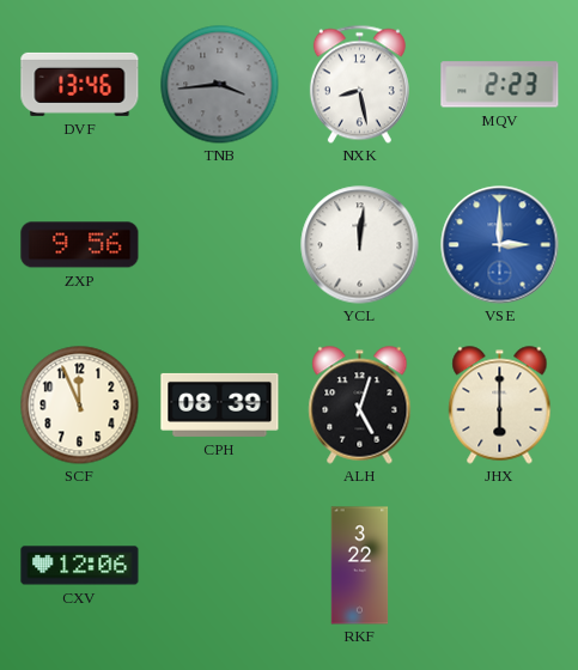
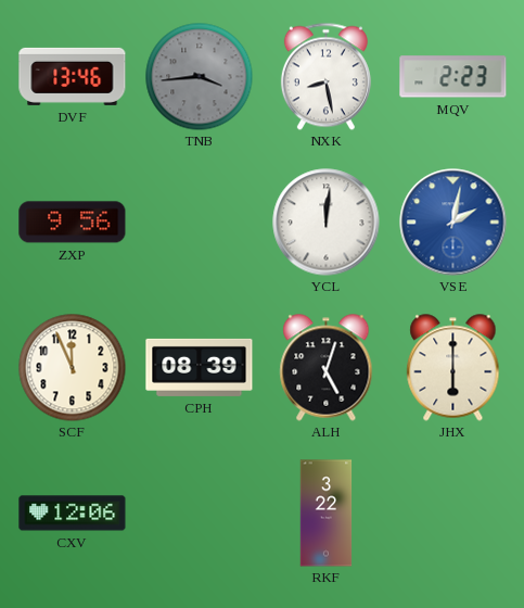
VSE: 3:00 -> 2:02 (453, 223)
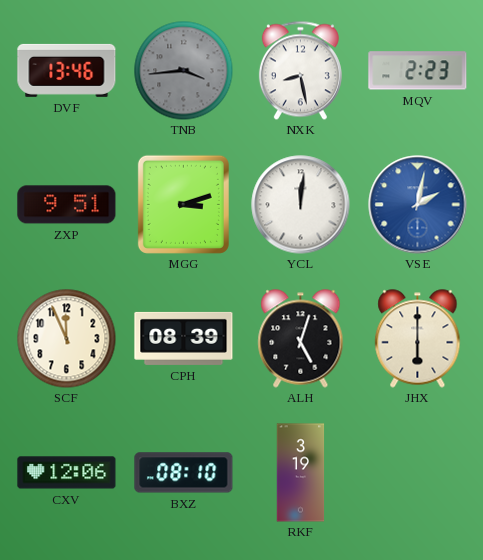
ZXP: 9:56 -> 9:51 (67, 205)
MGG: none -> 3:12 (183, 204)
BXZ: none -> 08:10 (184, 473)
RKF: 3:22 -> 3:19 (301, 473)
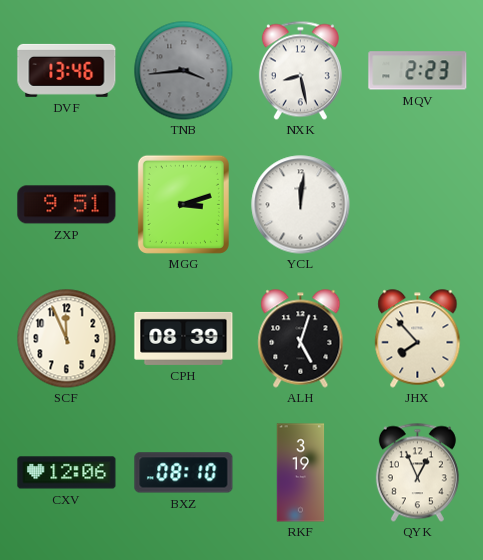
VSE: 2:02 -> none (418, 205)
JHX: 6:00 -> 7:53 (418, 339)
QYK: none -> 12:56 (417, 472)
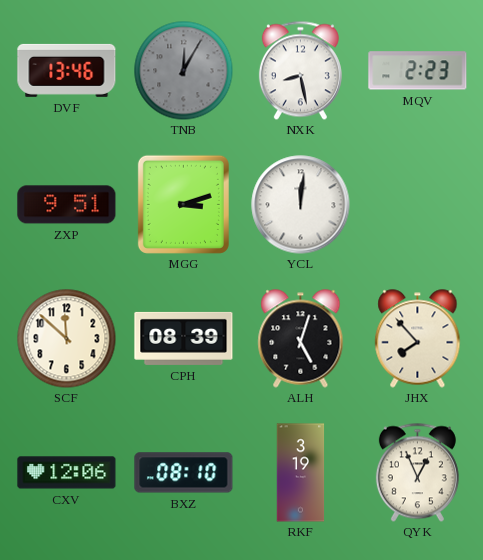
TNB: 3:44 -> 12:05 (184, 71)
SCF: 11:56 -> 11:52 (67, 339)
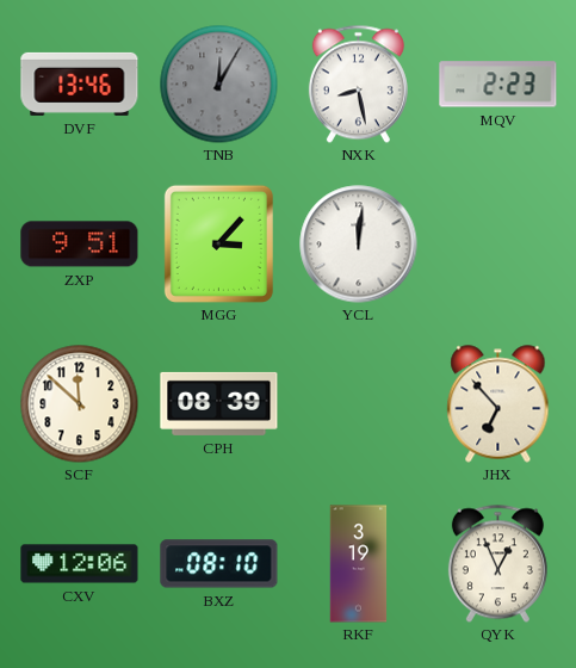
MGG: 3:12 -> 3:07 (218, 243)
ALH: 5:03 -> none (301, 339)
JHX: 7:53 -> 6:53 (498, 404)
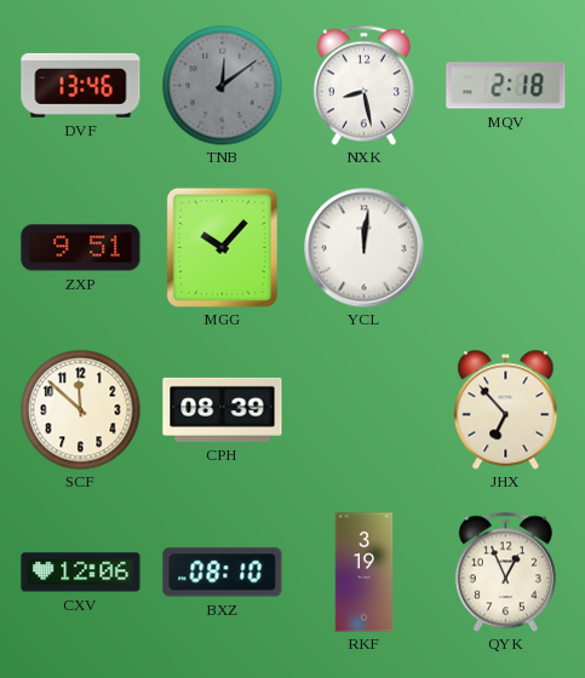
TNB: 12:05 -> 12:09 (223, 86)
MQV: 2:23 -> 2:18 (506, 86)
MGG: 3:07 -> 10:07 (222, 247)
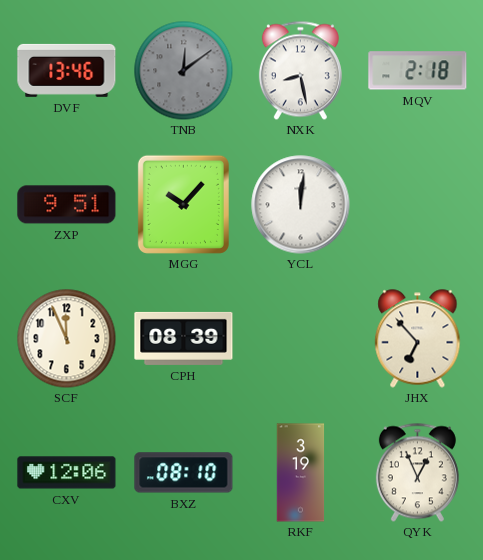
SCF: 11:52 -> 11:56 (67, 339)
